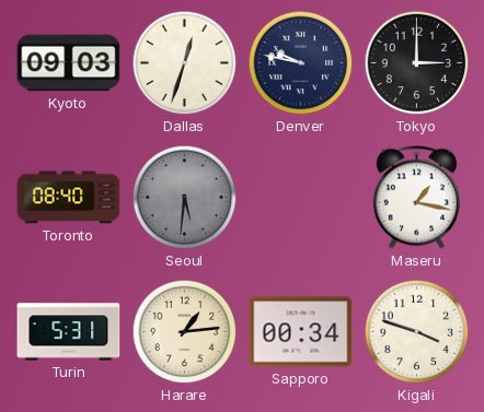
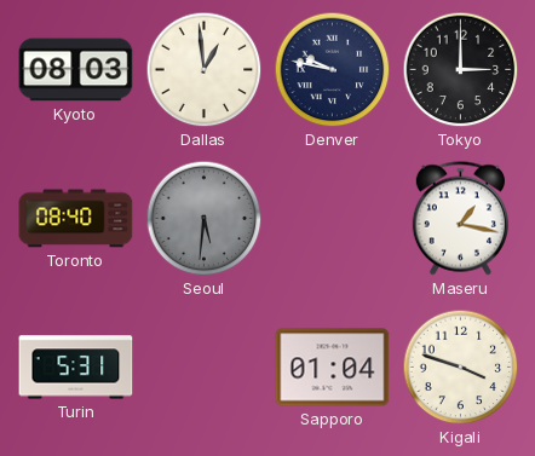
Kyoto: 09:03 -> 08:03 (76, 70)
Dallas: 12:33 -> 12:59 (205, 70)
Harare: 1:14 -> none (185, 332)
Sapporo: 00:34 -> 01:04 (333, 368)
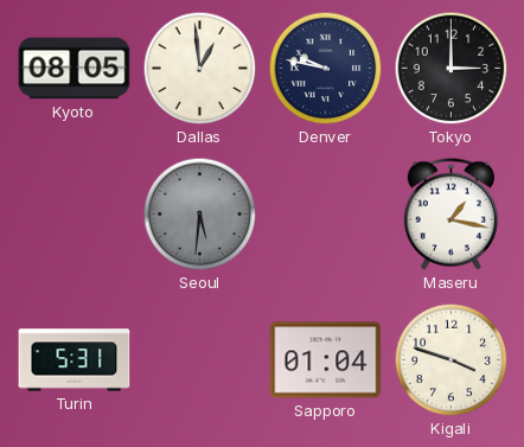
Kyoto: 08:03 -> 08:05 (75, 69)
Toronto: 08:40 -> none (76, 219)
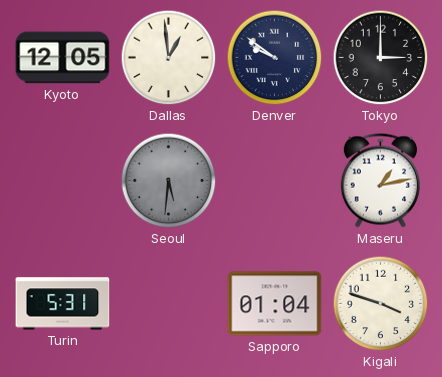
Kyoto: 08:05 -> 12:05 (63, 58)
Denver: 9:47 -> 9:51 (275, 58)
Maseru: 1:17 -> 1:13 (380, 181)
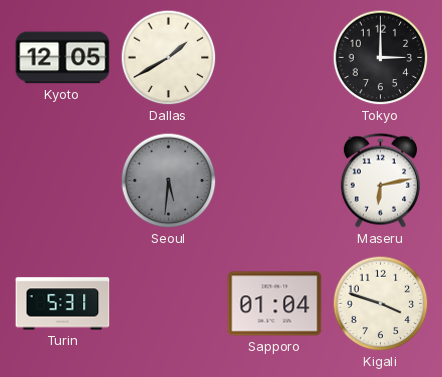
Dallas: 12:59 -> 1:40 (169, 58)
Denver: 9:51 -> none (275, 58)
Maseru: 1:13 -> 6:13 (380, 181)
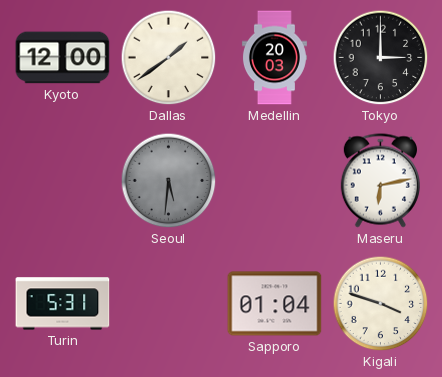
Kyoto: 12:05 -> 12:00 (63, 58)
Dallas: 1:40 -> 1:39 (169, 58)
Medellin: none -> 20:03 (274, 58)
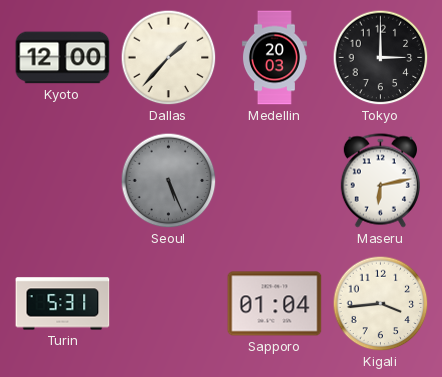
Dallas: 1:39 -> 1:37 (169, 58)
Seoul: 5:31 -> 5:26 (169, 181)
Kigali: 3:48 -> 3:44 (381, 304)
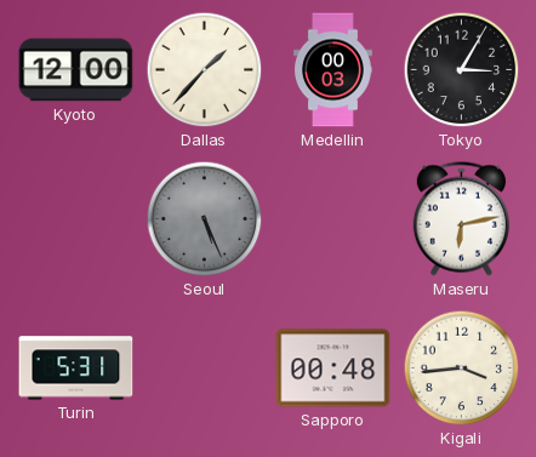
Medellin: 20:03 -> 00:03 (332, 70)
Tokyo: 3:00 -> 3:05 (462, 70)
Sapporo: 01:04 -> 00:48 (333, 369)
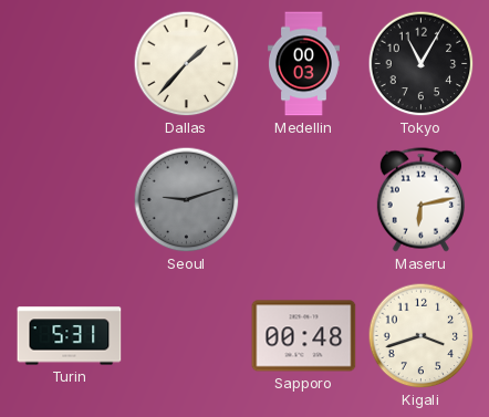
Kyoto: 12:00 -> none (76, 70)
Tokyo: 3:05 -> 11:05 (422, 64)
Seoul: 5:26 -> 9:12 (187, 200)
Kigali: 3:44 -> 3:42 (422, 336)
